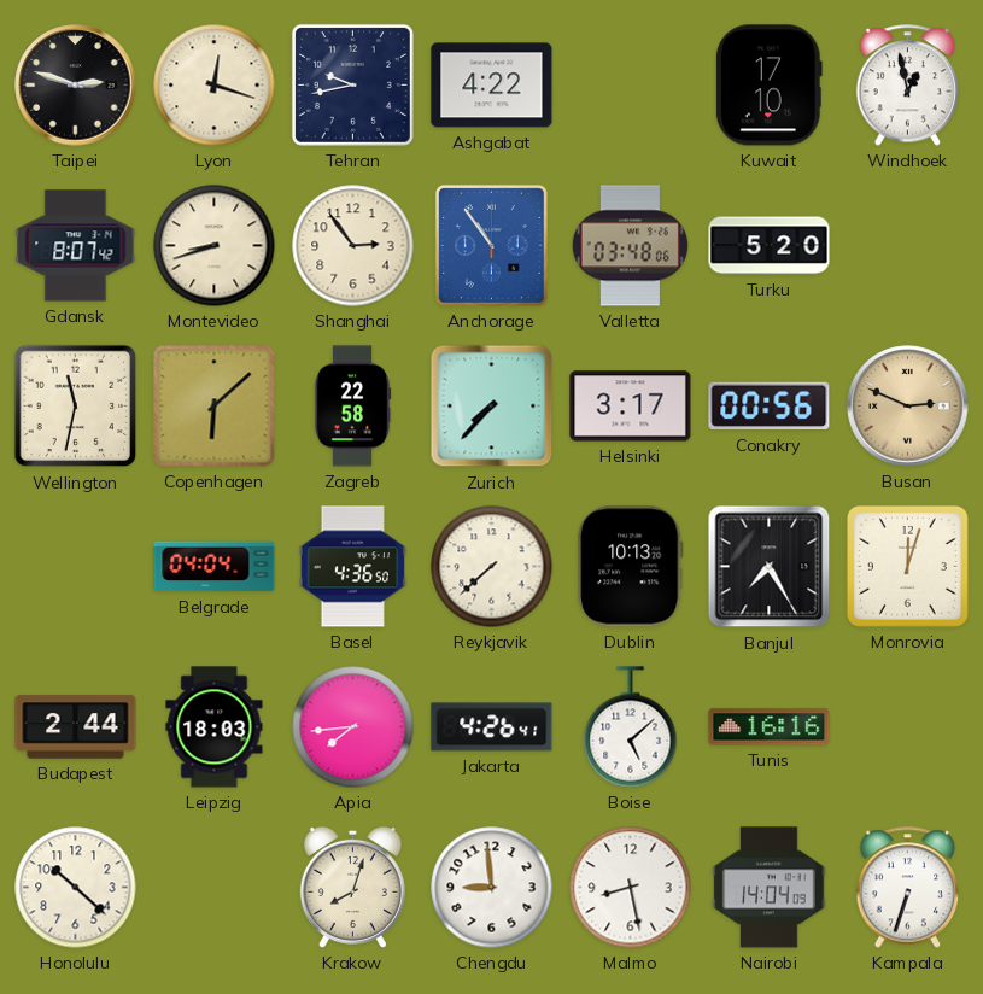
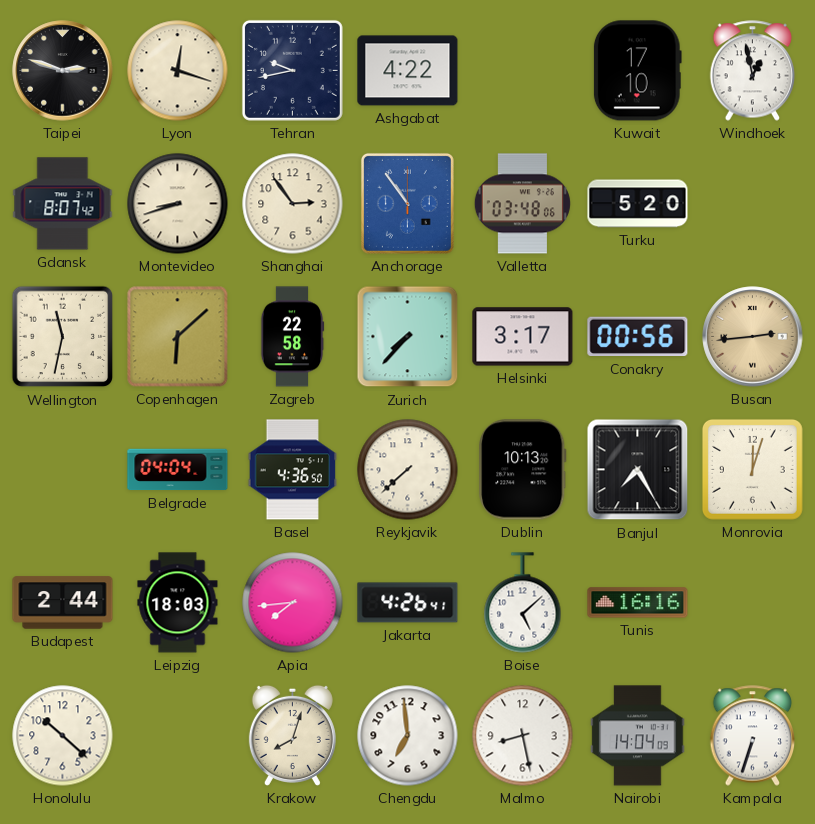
Busan: 2:49 -> 2:44 (753, 337)
Chengdu: 8:59 -> 6:59 (408, 736)
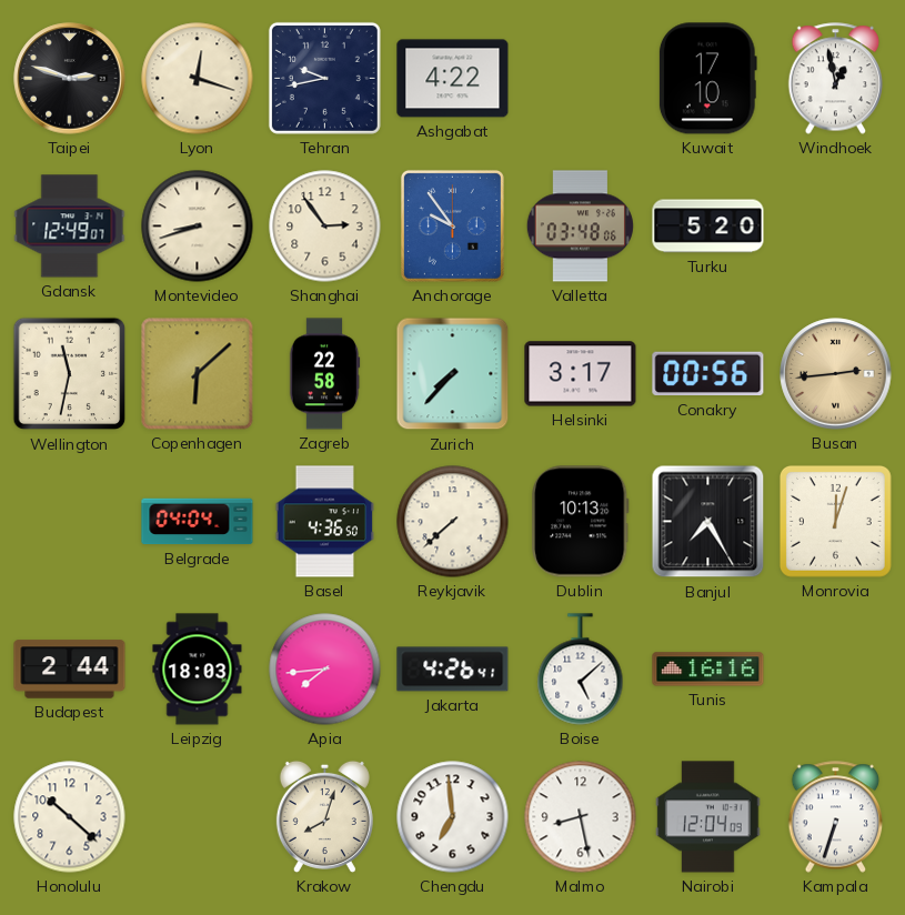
Gdansk: 8:07 -> 12:49 (70, 227)
Anchorage: 10:54 -> 9:54 (452, 225)
Nairobi: 14:04 -> 12:04 (708, 817)
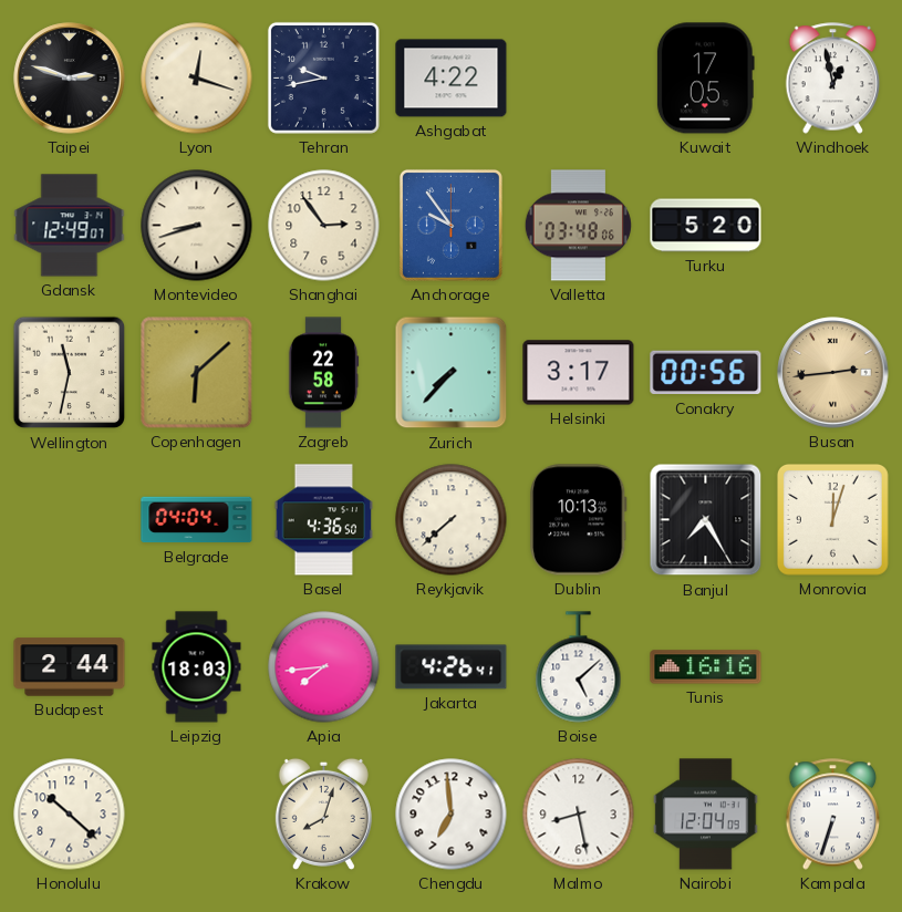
Kuwait: 17:10 -> 17:05 (705, 79)
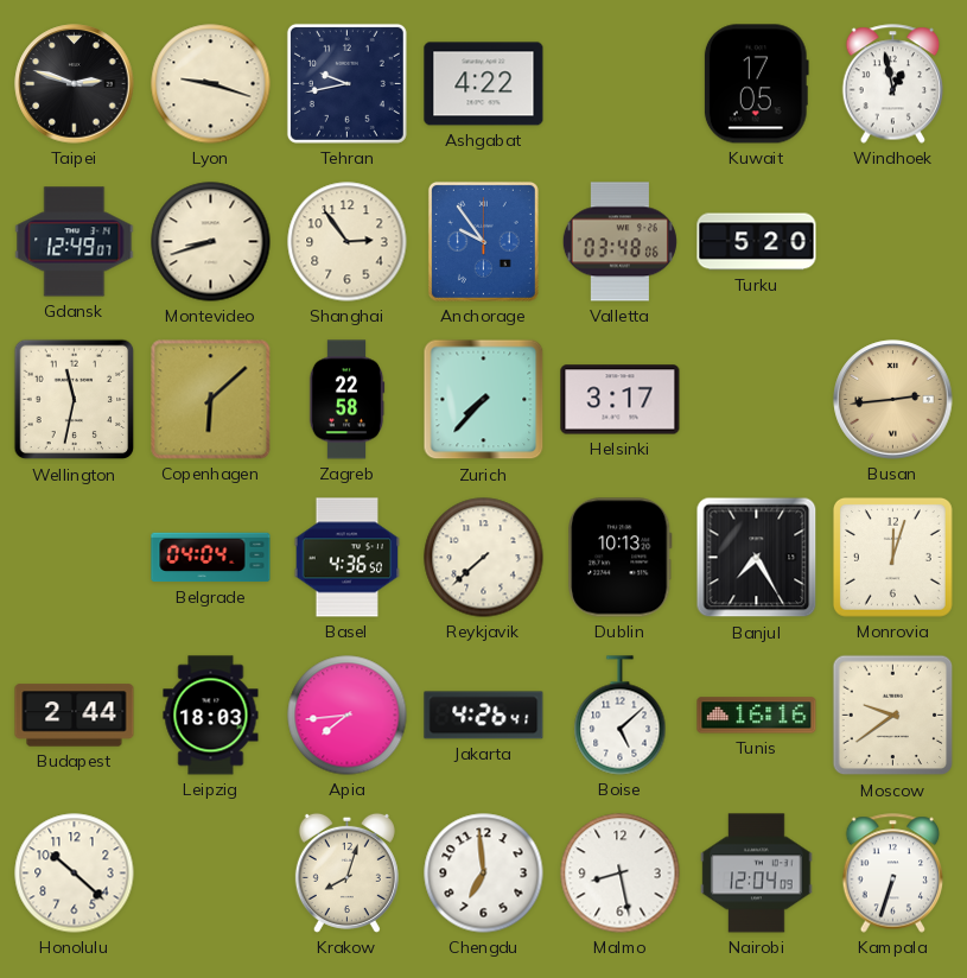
Lyon: 12:18 -> 9:18 (211, 84)
Conakry: 00:56 -> none (706, 373)
Moscow: none -> 9:39 (893, 716)
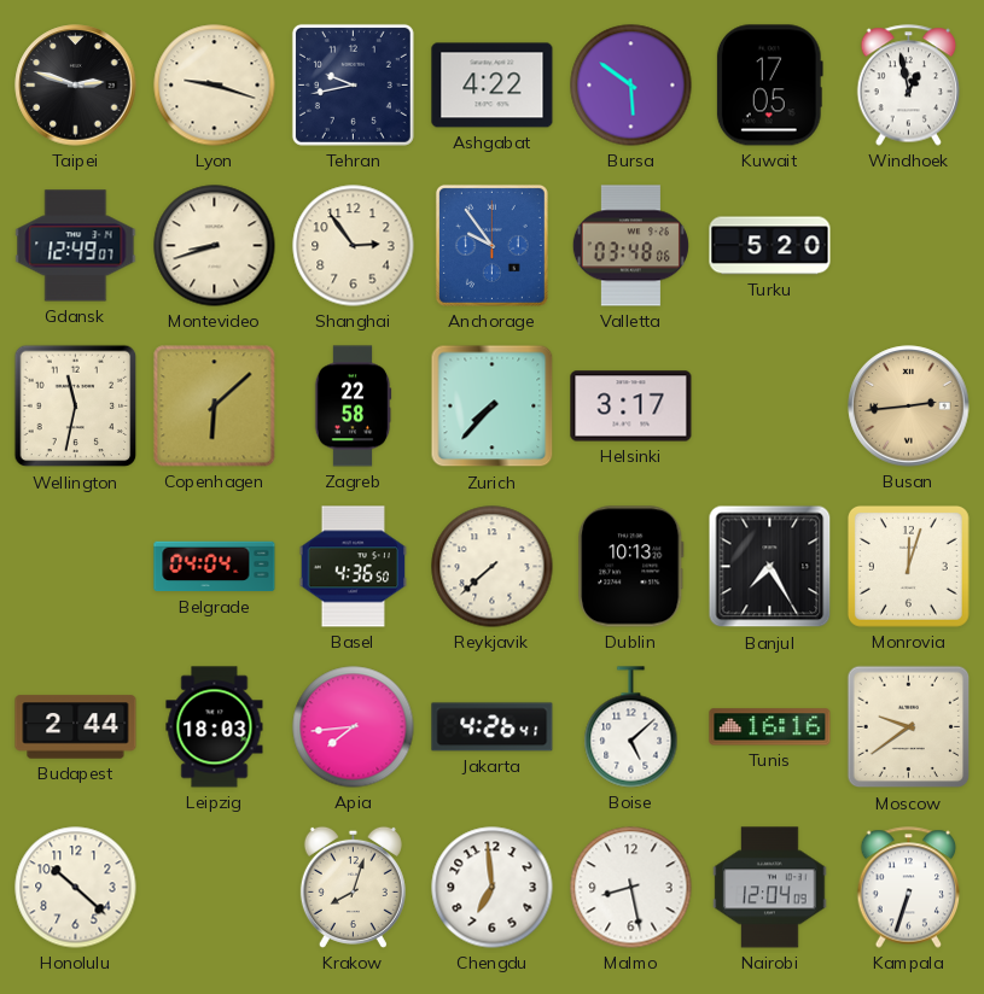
Bursa: none -> 5:51 (631, 86)
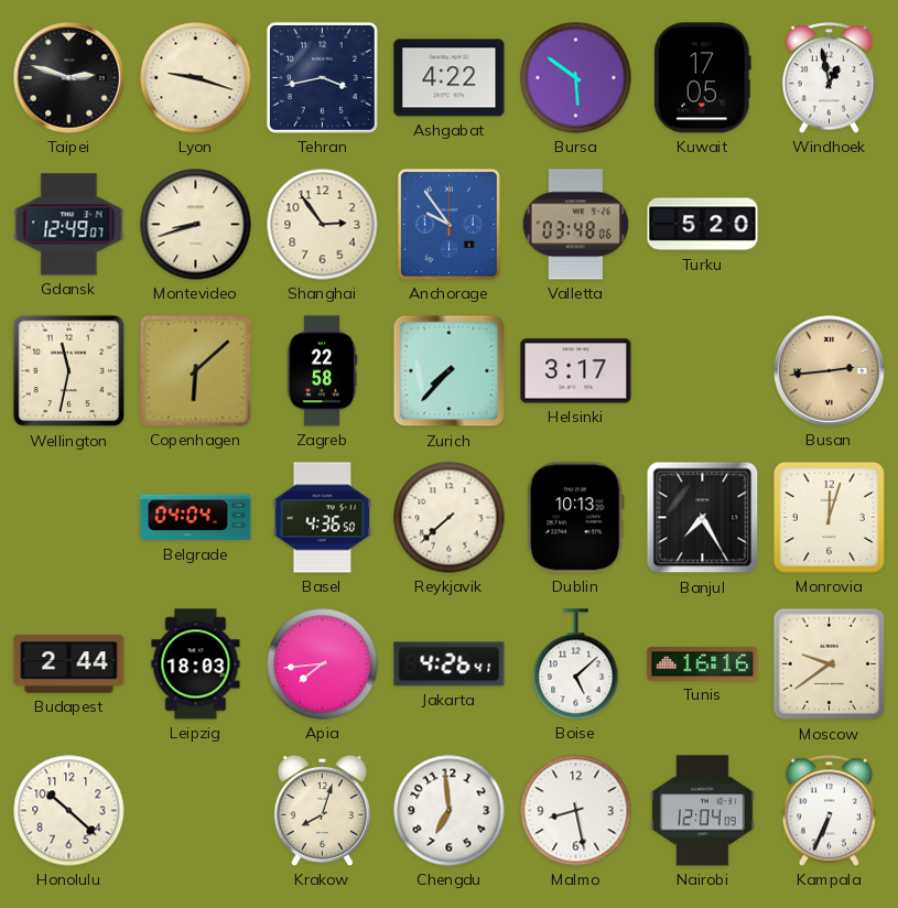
Tehran: 9:43 -> 3:43 (322, 77)
Kampala: 6:33 -> 6:34 (830, 811)
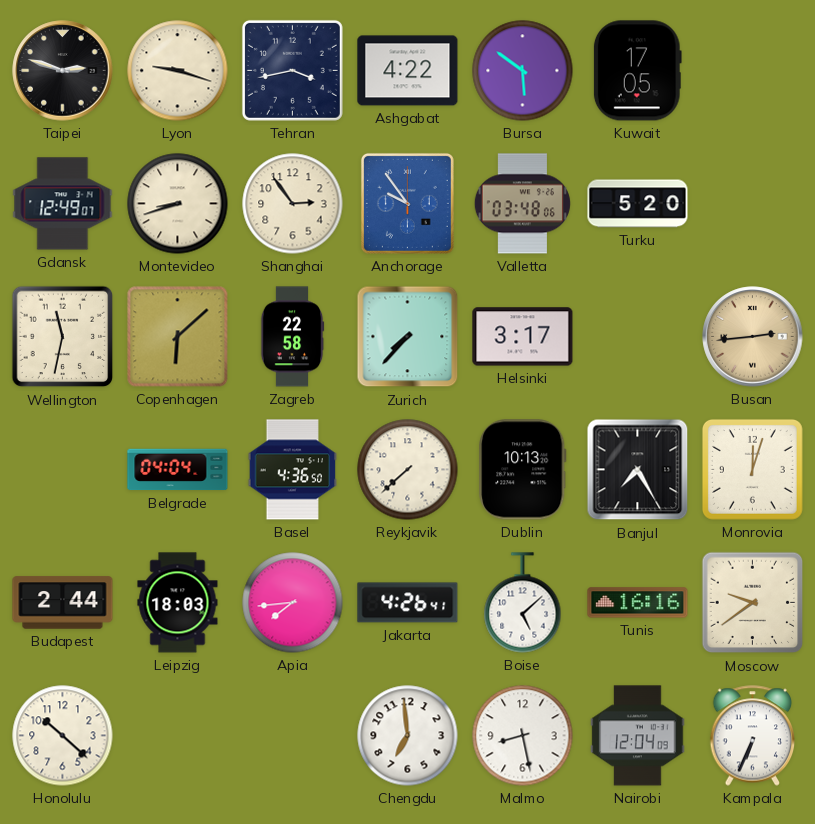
Windhoek: 12:58 -> none (830, 78)
Krakow: 8:03 -> none (322, 810)
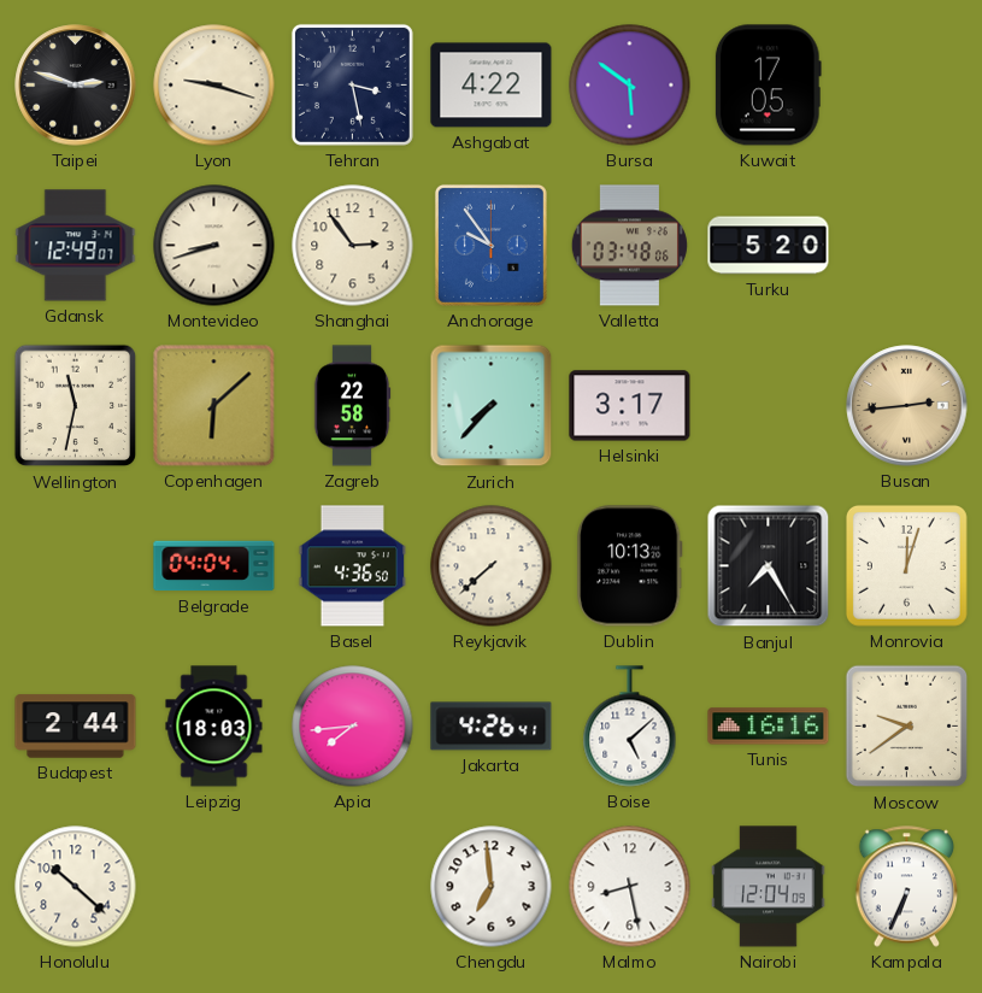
Tehran: 3:43 -> 3:28 (352, 84)
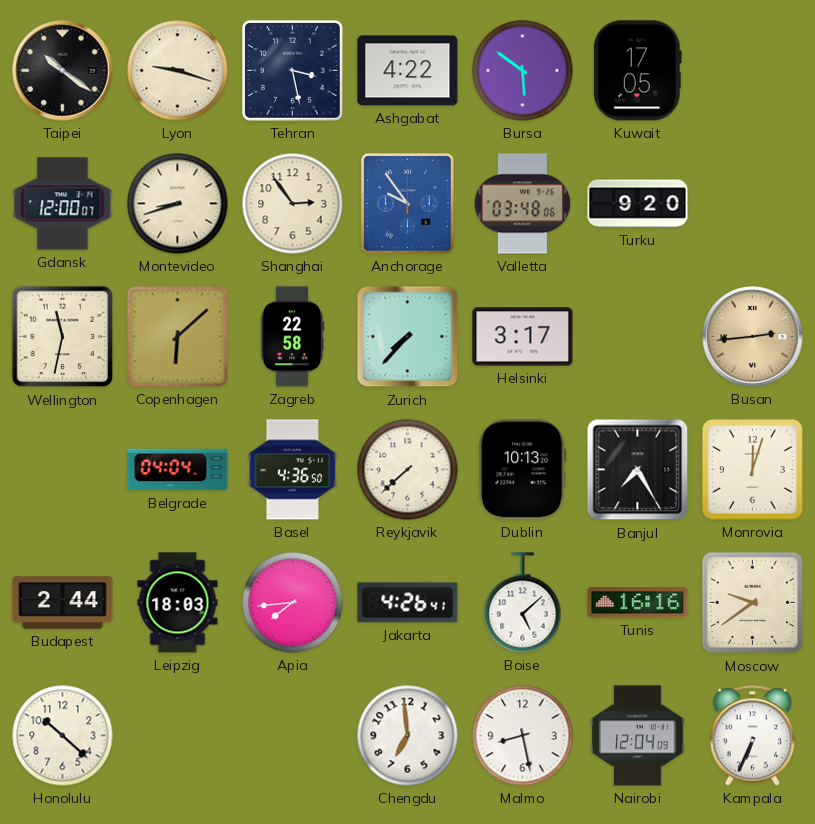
Taipei: 2:48 -> 10:21 (63, 71)
Gdansk: 12:49 -> 12:00 (63, 204)
Turku: 5:20 -> 9:20 (638, 204)
